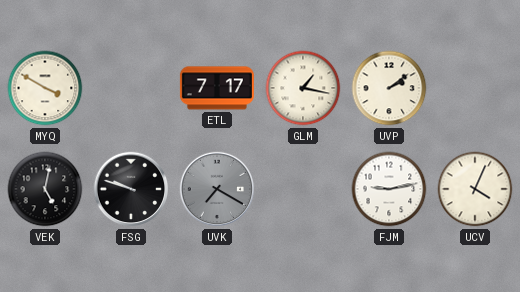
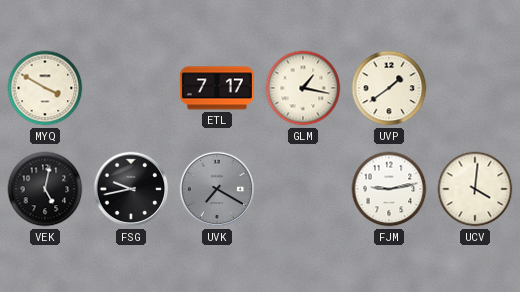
UVP: 2:09 -> 1:39 (389, 88)
FSG: 9:48 -> 9:43 (131, 189)
UCV: 4:04 -> 4:01 (475, 189)
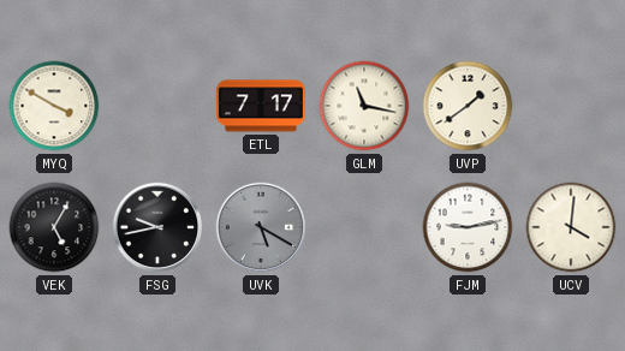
GLM: 1:17 -> 11:17 (364, 106)
VEK: 5:02 -> 5:05 (54, 227)
UVK: 7:20 -> 5:20 (261, 227)
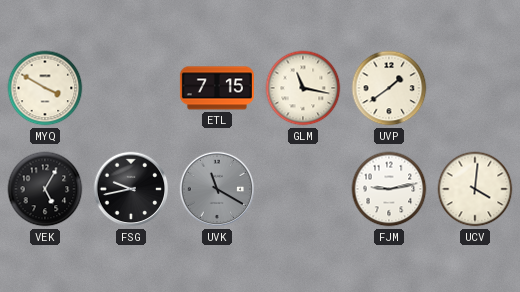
ETL: 7:17 -> 7:15 (217, 88)
UVK: 5:20 -> 11:20 (217, 189)
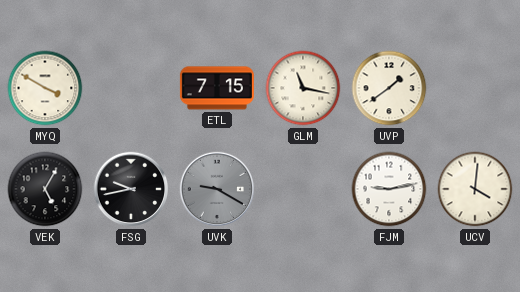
UVK: 11:20 -> 9:20 (217, 189)
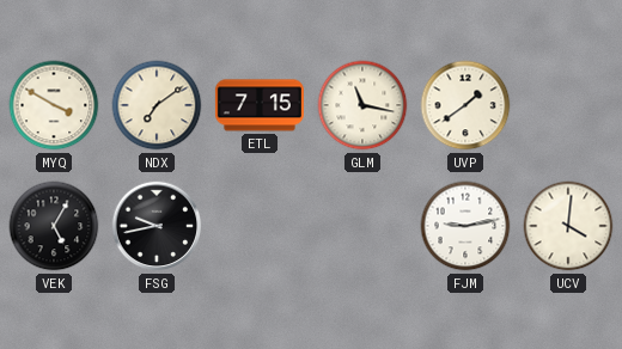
NDX: none -> 7:09 (157, 105)
UVK: 9:20 -> none (217, 189)
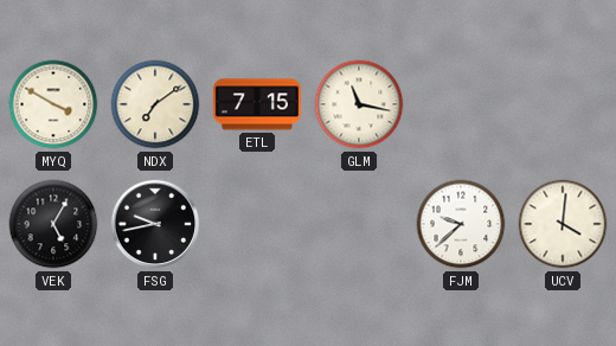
UVP: 1:39 -> none (465, 105)
FJM: 9:13 -> 9:38 (461, 224)
